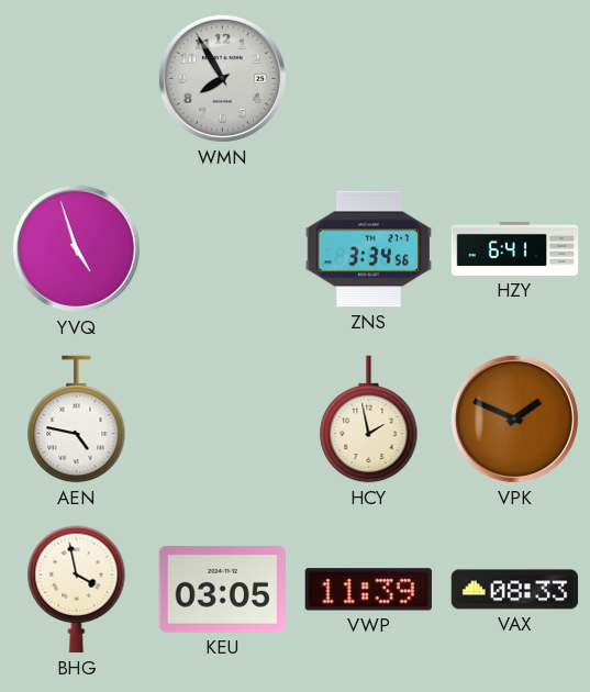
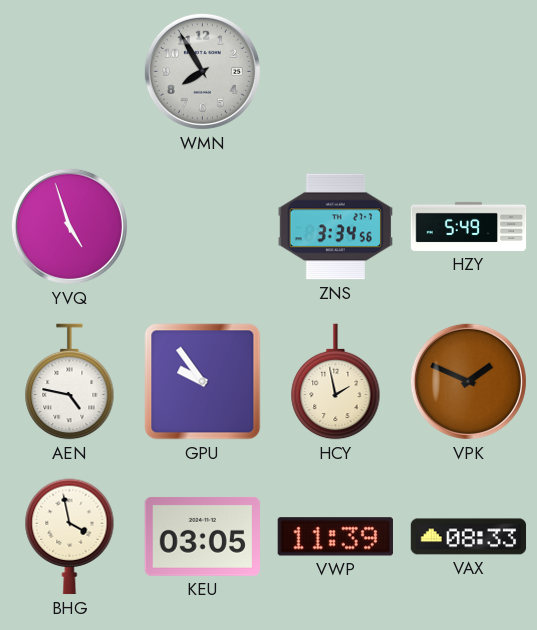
HZY: 6:41 -> 5:49 (469, 226)
GPU: none -> 9:54 (203, 382)
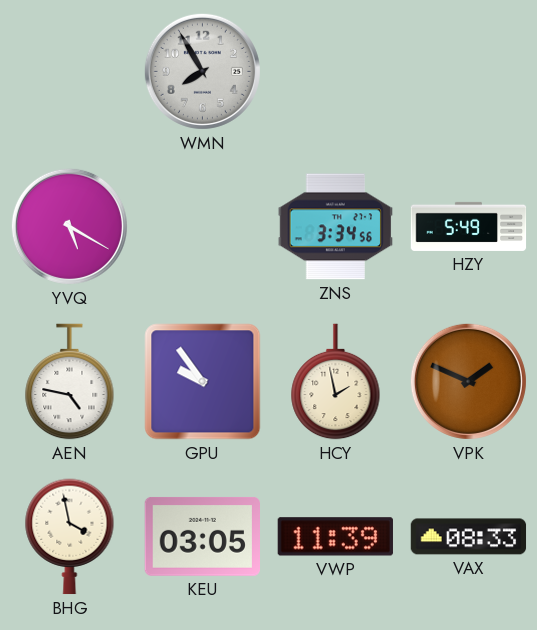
YVQ: 4:57 -> 5:20 (69, 226)
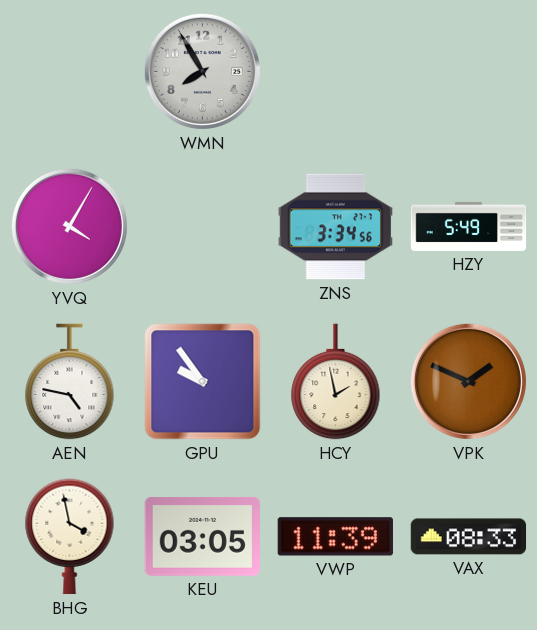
YVQ: 5:20 -> 4:05 (69, 226)
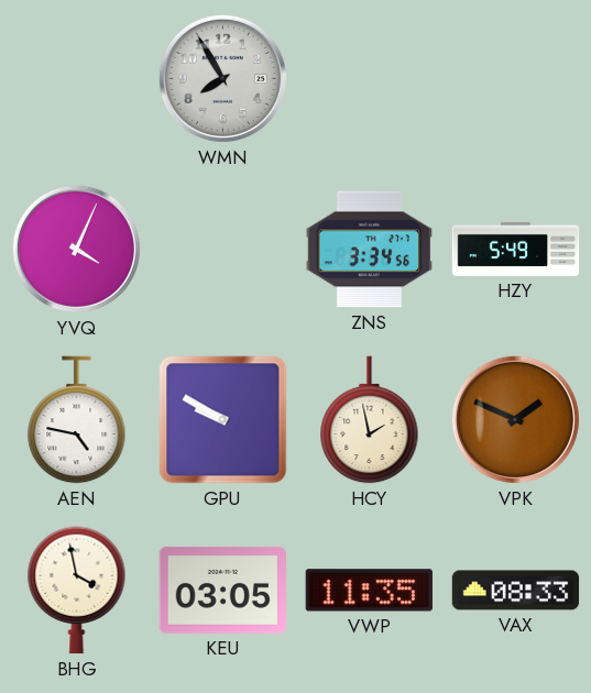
YVQ: 4:05 -> 4:04 (76, 249)
GPU: 9:54 -> 9:50 (223, 420)
VWP: 11:39 -> 11:35 (369, 591)
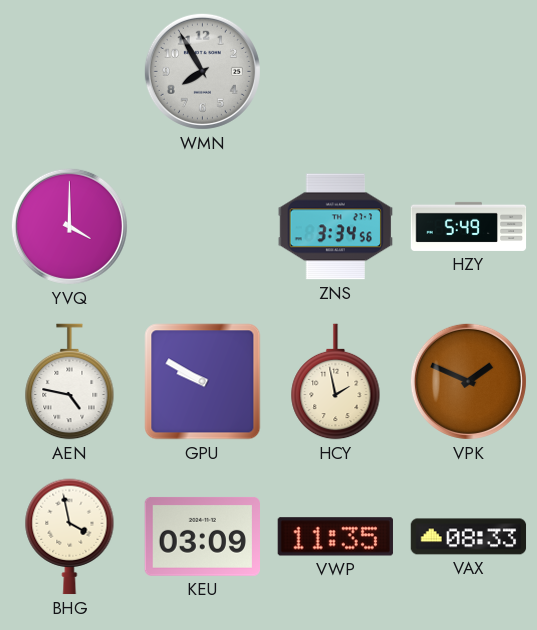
YVQ: 4:04 -> 4:00 (69, 226)
KEU: 03:05 -> 03:09 (202, 536)
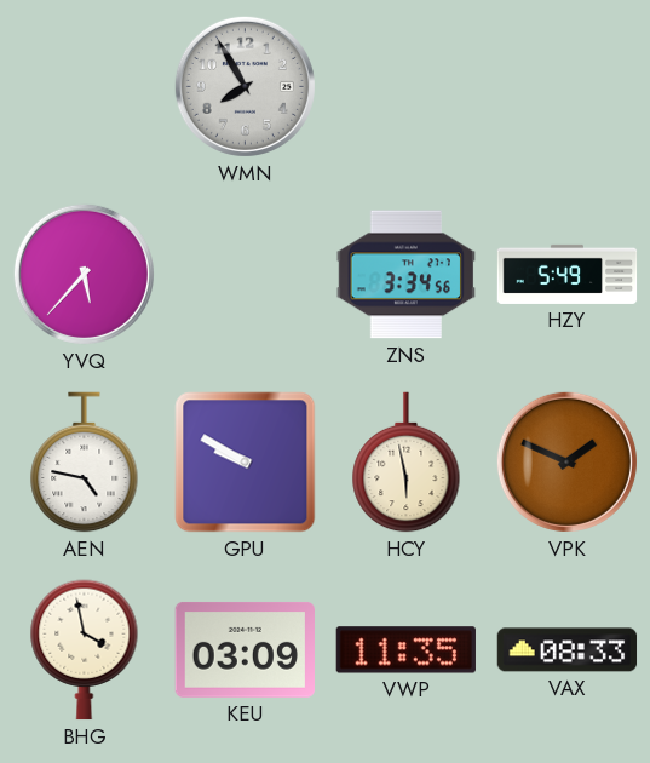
YVQ: 4:00 -> 5:37 (84, 274)
HCY: 1:58 -> 5:58 (407, 463)
